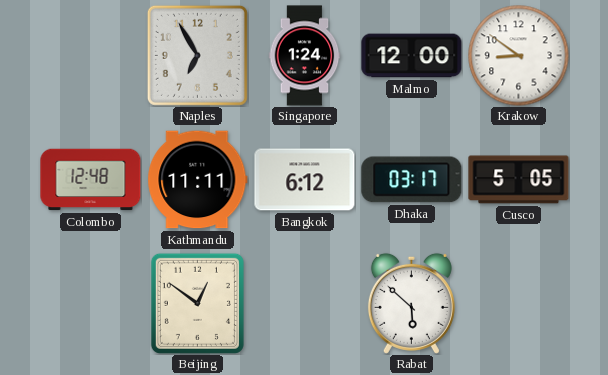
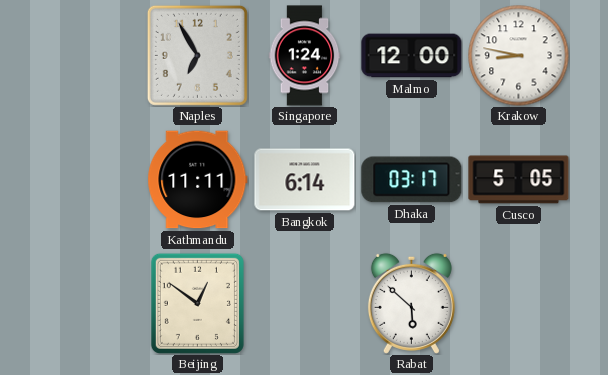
Krakow: 8:51 -> 8:47 (519, 56)
Colombo: 12:48 -> none (91, 180)
Bangkok: 6:12 -> 6:14 (305, 180)
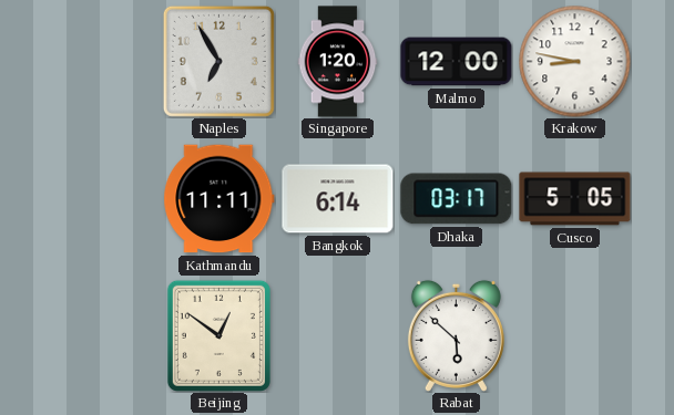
Singapore: 1:24 -> 1:20 (338, 62)
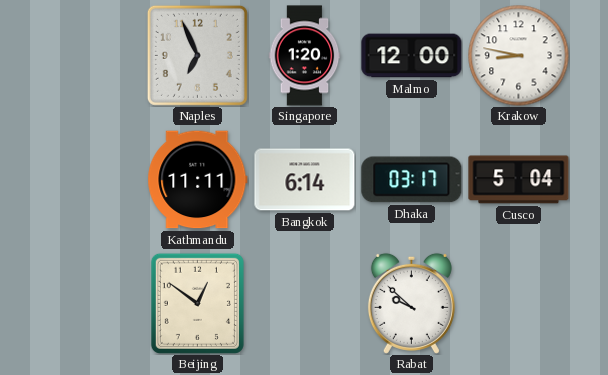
Naples: 6:55 -> 6:56 (197, 55)
Cusco: 5:05 -> 5:04 (519, 180)
Rabat: 5:52 -> 9:52 (411, 303)
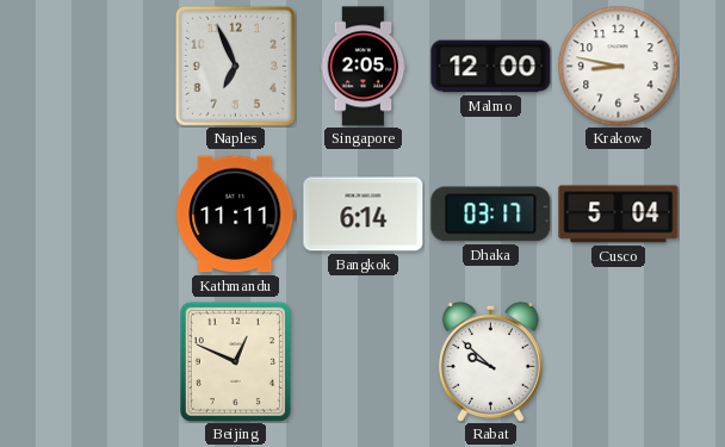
Singapore: 1:20 -> 2:05 (364, 67)
Beijing: 12:51 -> 12:49 (235, 361)
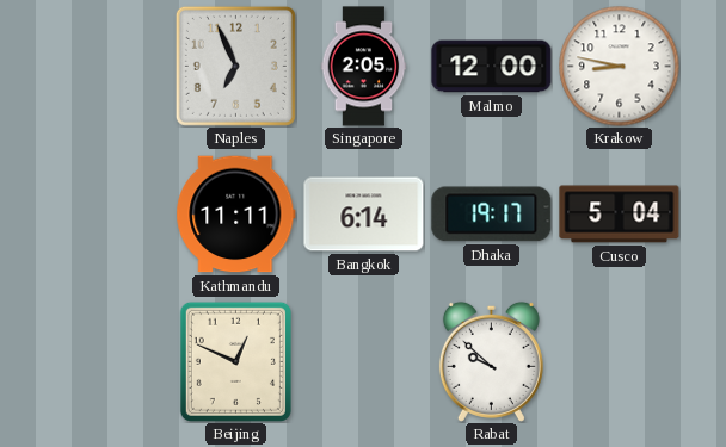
Dhaka: 03:17 -> 19:17 (492, 215)
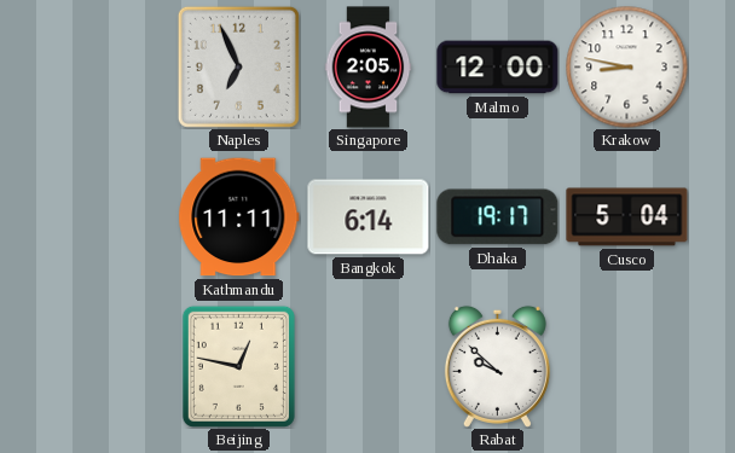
Beijing: 12:49 -> 12:47 (238, 366)
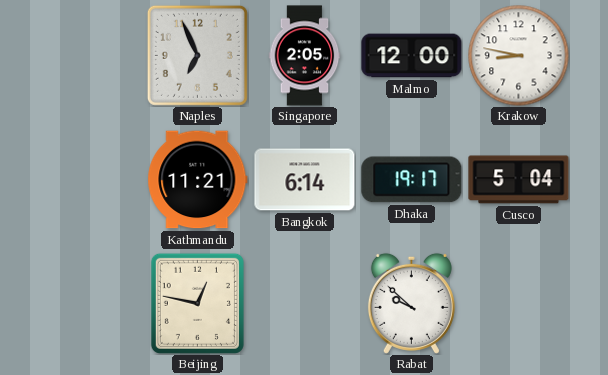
Kathmandu: 11:11 -> 11:21 (198, 180)
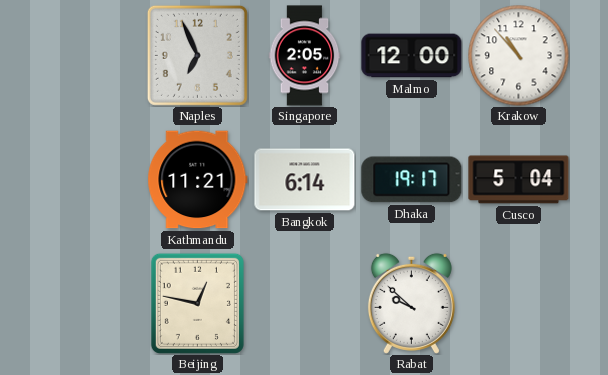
Krakow: 8:47 -> 10:53 (519, 56)
